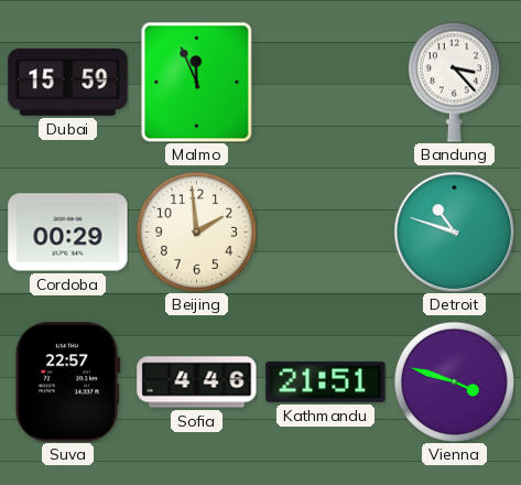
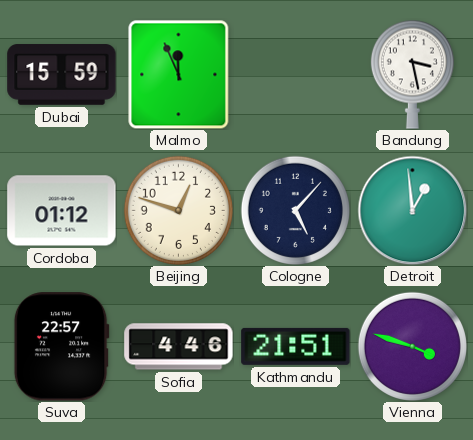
Bandung: 3:23 -> 3:28 (412, 74)
Cordoba: 00:29 -> 01:12 (62, 211)
Beijing: 1:59 -> 12:48 (178, 210)
Cologne: none -> 5:07 (295, 210)
Detroit: 10:48 -> 12:59 (412, 210)
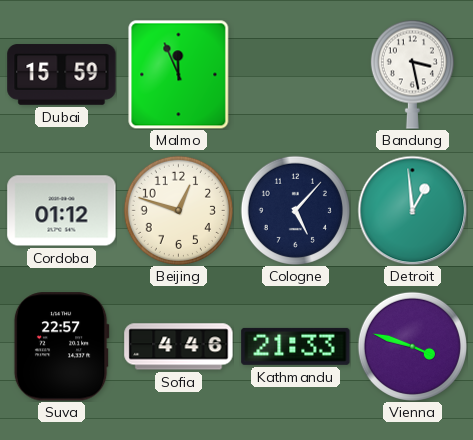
Kathmandu: 21:51 -> 21:33 (296, 346)
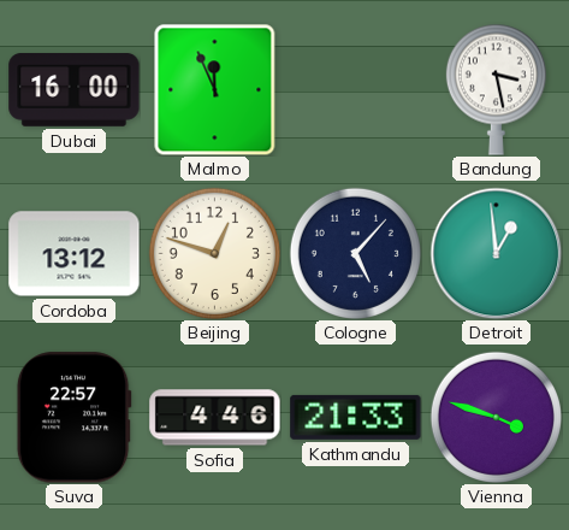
Dubai: 15:59 -> 16:00 (75, 90)
Cordoba: 01:12 -> 13:12 (75, 254)
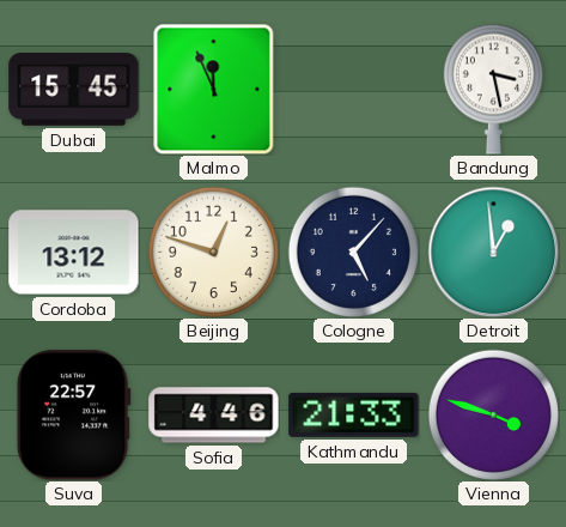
Dubai: 16:00 -> 15:45 (74, 90)
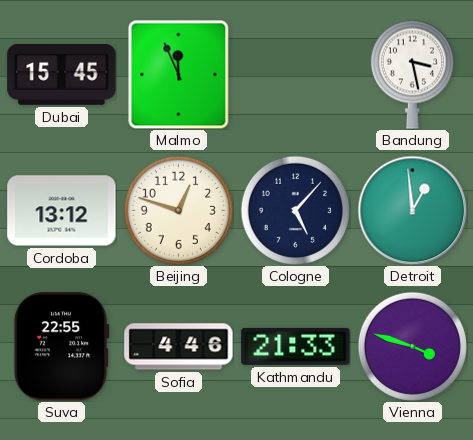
Suva: 22:57 -> 22:55 (61, 347)
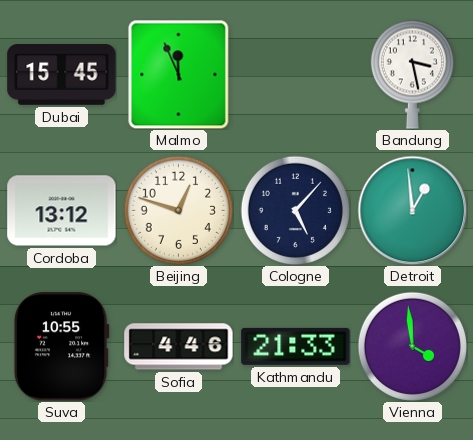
Suva: 22:55 -> 10:55 (61, 347)
Vienna: 3:48 -> 3:59 (412, 346)
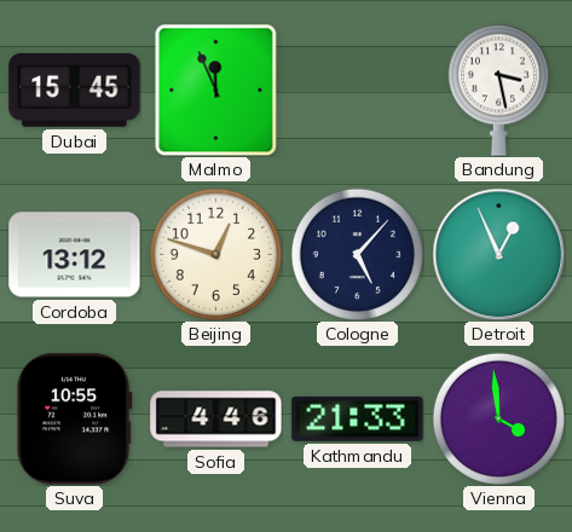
Detroit: 12:59 -> 12:56 (498, 254)
